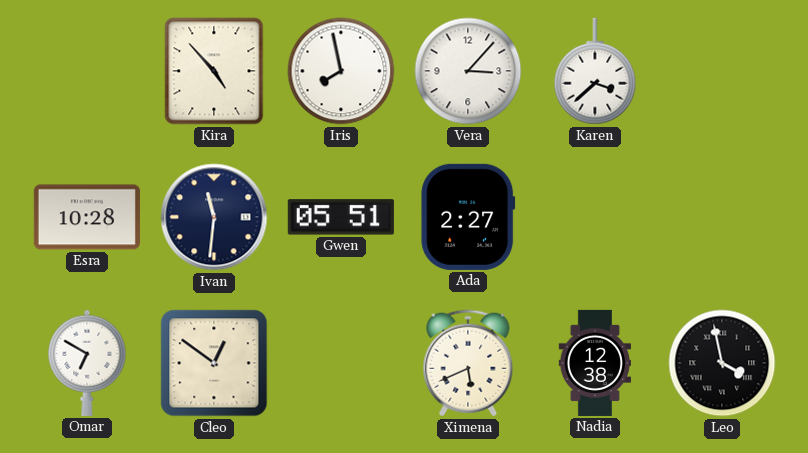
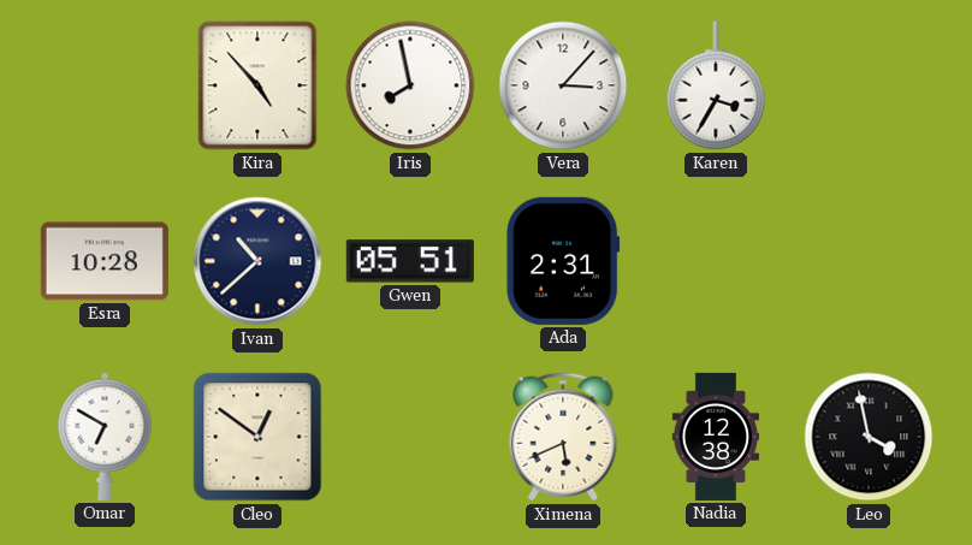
Karen: 3:38 -> 3:35 (716, 85)
Ivan: 11:31 -> 10:38 (257, 261)
Ada: 2:27 -> 2:31 (563, 261)
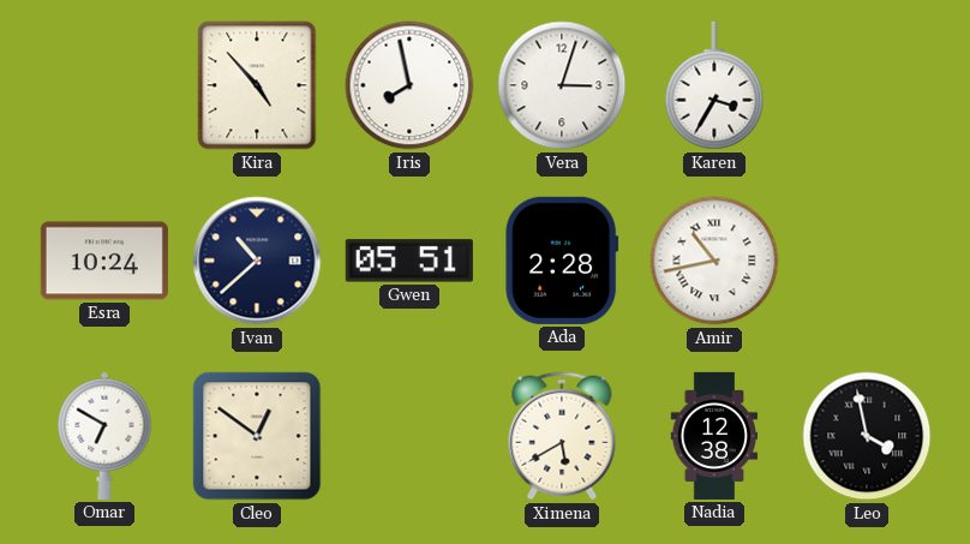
Vera: 3:07 -> 3:03 (562, 85)
Esra: 10:28 -> 10:24 (104, 261)
Ada: 2:31 -> 2:28 (562, 261)
Amir: none -> 10:43 (714, 261)
Ximena: 5:41 -> 5:40 (562, 436)
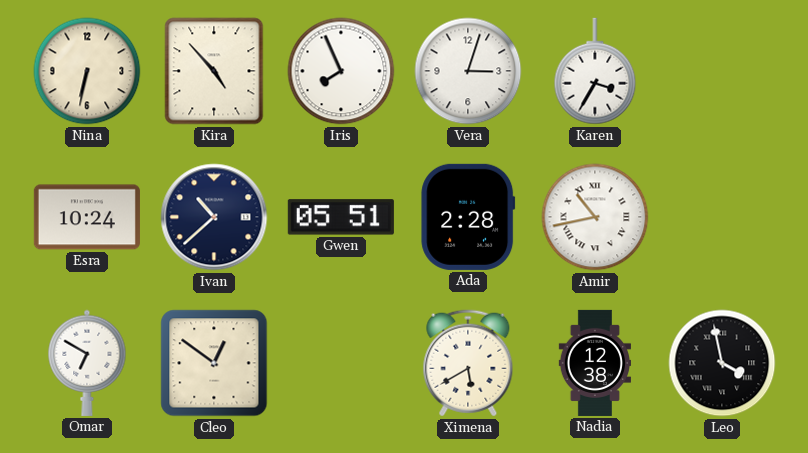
Nina: none -> 6:32 (87, 71)
Iris: 7:58 -> 7:56 (341, 71)
